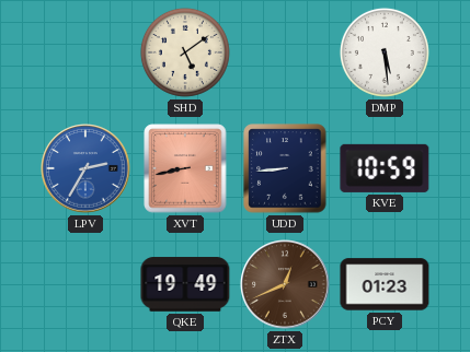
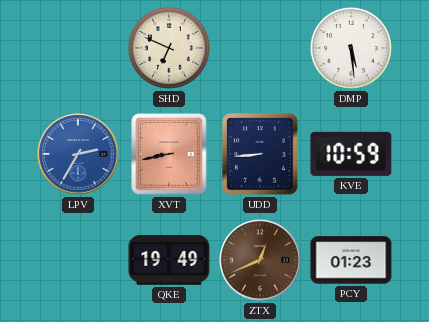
SHD: 5:09 -> 6:49 (169, 48)
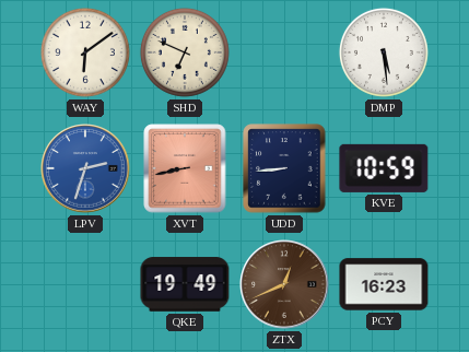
WAY: none -> 6:09 (85, 52)
LPV: 2:35 -> 2:33 (85, 168)
PCY: 01:23 -> 16:23 (384, 284)
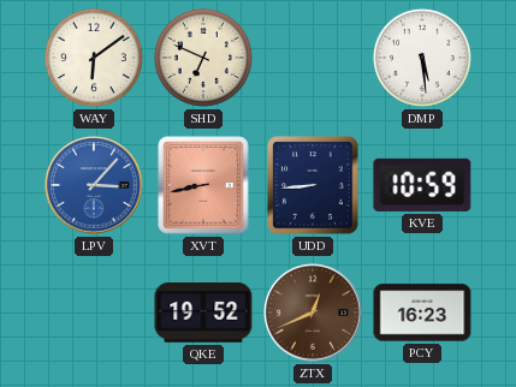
LPV: 2:33 -> 3:07 (94, 185)
QKE: 19:49 -> 19:52 (203, 312)
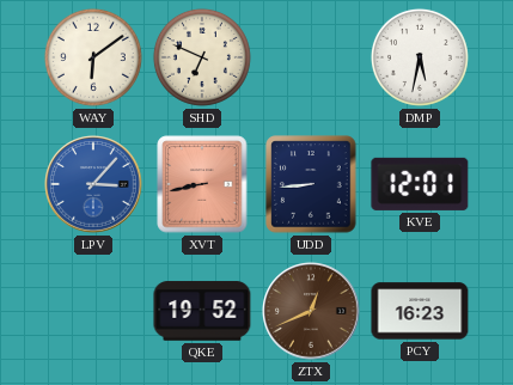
DMP: 5:29 -> 5:32 (420, 57)
KVE: 10:59 -> 12:01 (420, 184)
